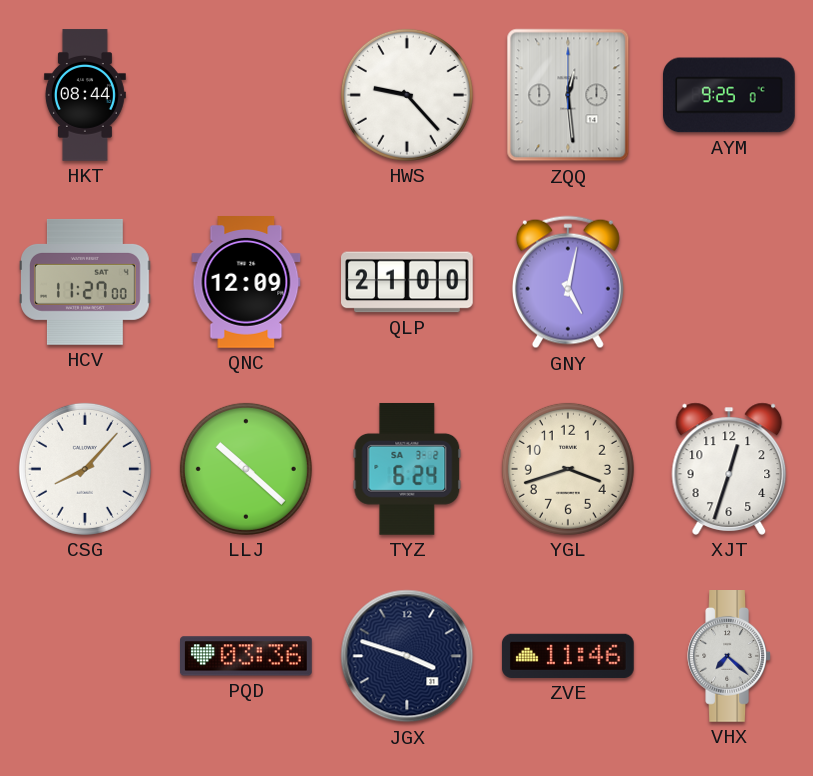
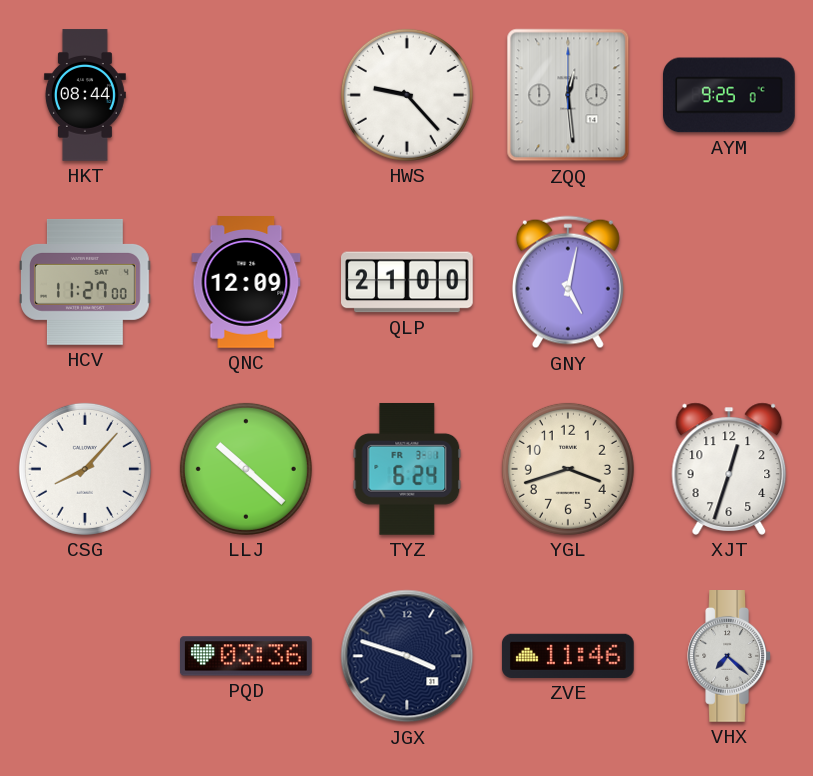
TYZ date: SA 3-2 -> FR 3-1 (407, 469)
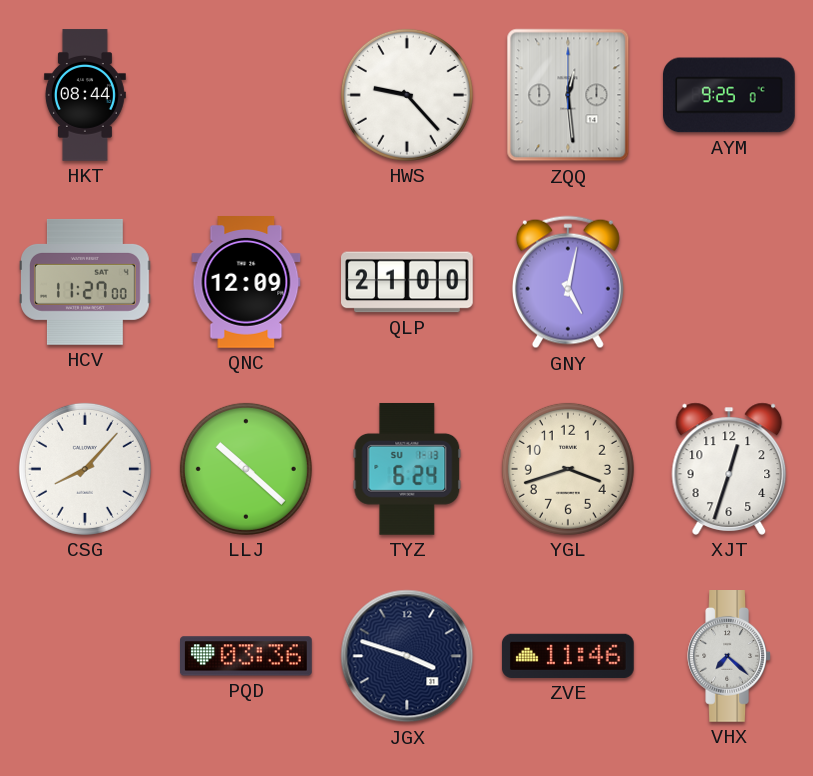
TYZ date: FR 3-1 -> SU 1-13 (407, 469)
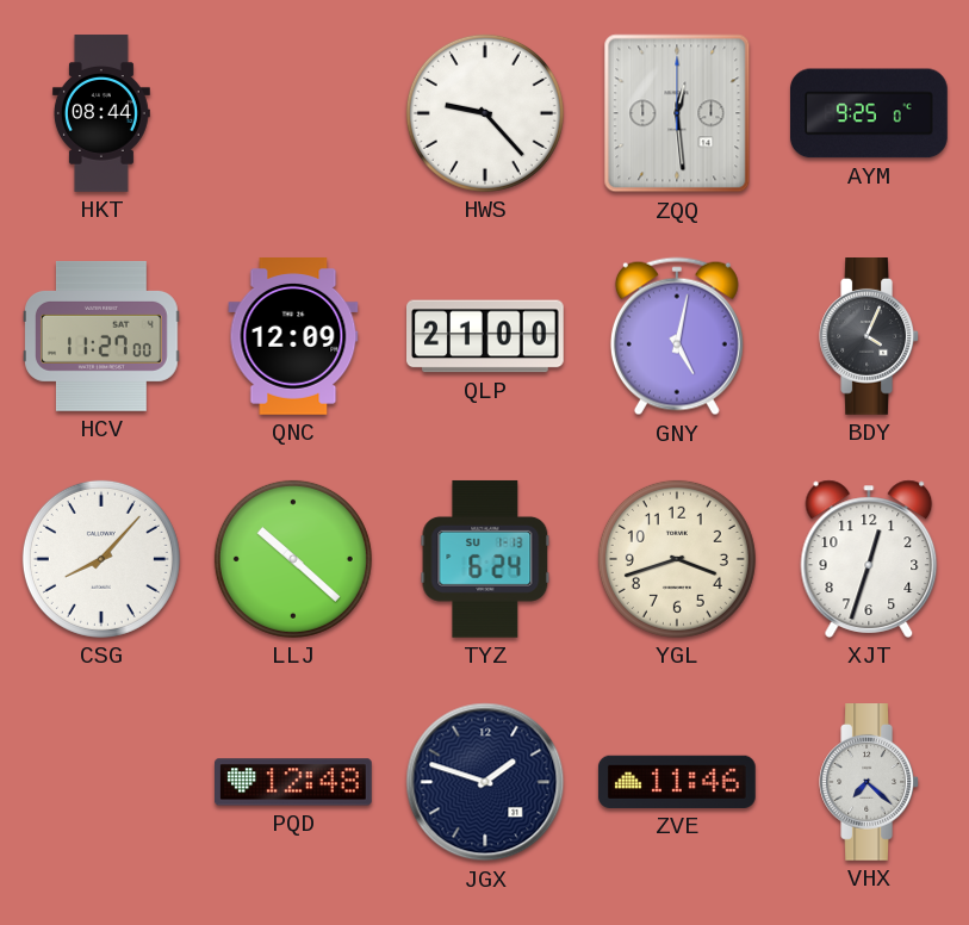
BDY: none -> 4:04 (869, 337)
PQD: 03:36 -> 12:48 (294, 782)
JGX: 3:48 -> 1:48 (485, 782)
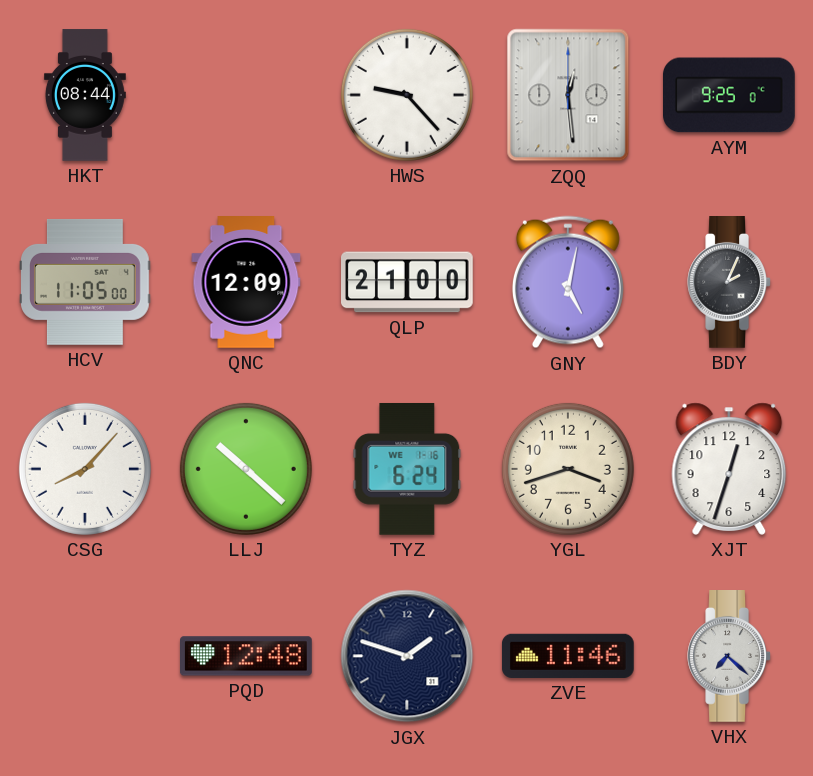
HCV: 11:27 -> 11:05 (86, 282)
BDY: 4:04 -> 2:04 (729, 283)
TYZ date: SU 1-13 -> WE 1-16 (407, 469)
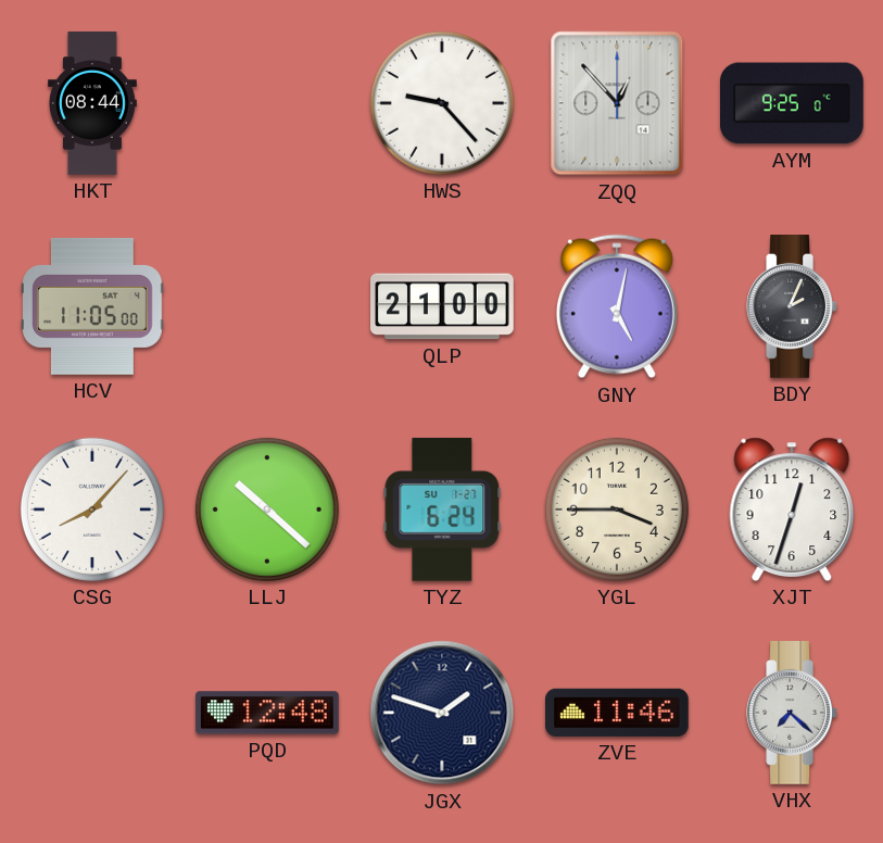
ZQQ: 12:29 -> 12:53 (617, 103)
QNC: 12:09 -> none (246, 283)
TYZ date: WE 1-16 -> SU 1-27 (442, 509)
YGL: 3:42 -> 3:45 (617, 509)
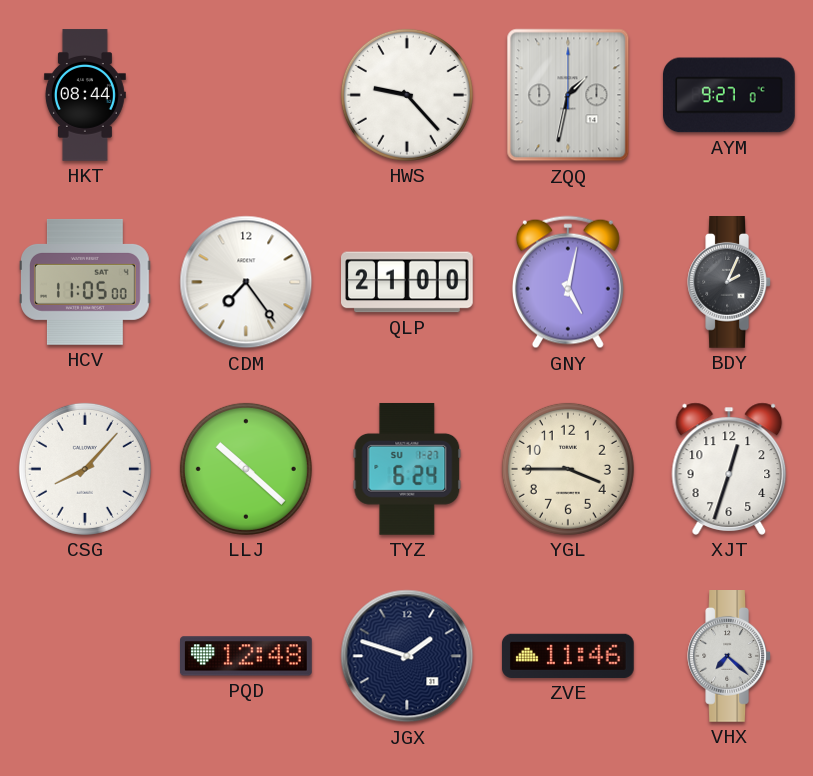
ZQQ: 12:53 -> 1:32 (568, 95)
AYM: 9:25 -> 9:27 (730, 95)
CDM: none -> 7:24 (246, 282)
